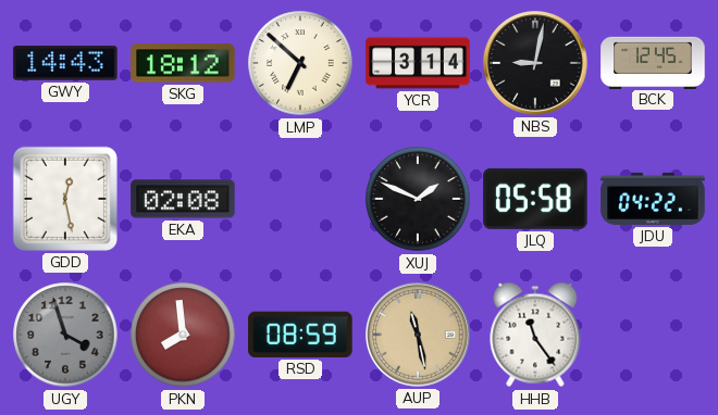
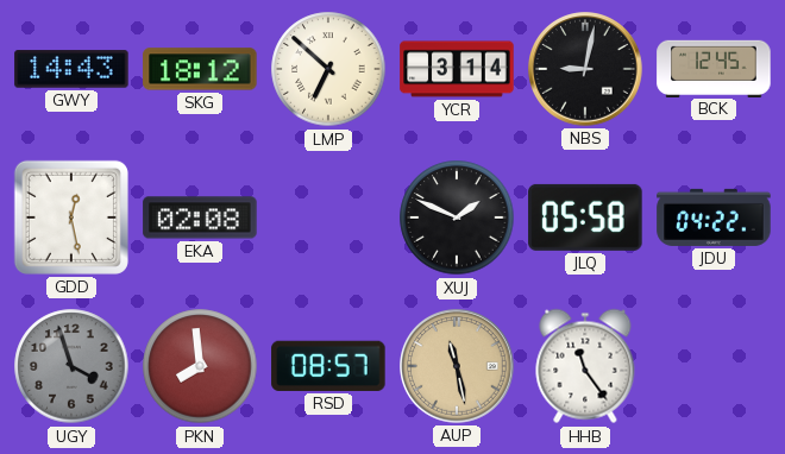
RSD: 08:59 -> 08:57 (328, 366)
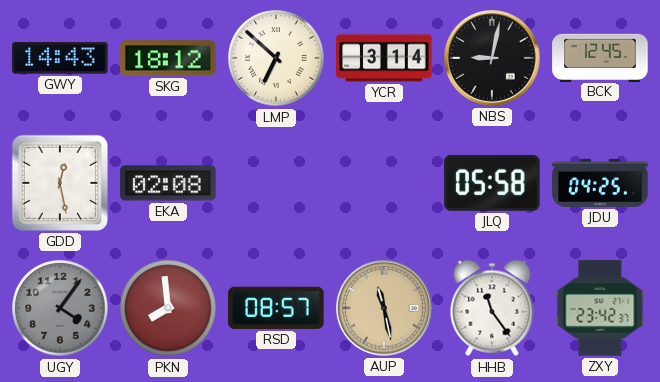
XUJ: 1:49 -> none (457, 217)
JDU: 04:22 -> 04:25 (600, 183)
UGY: 3:57 -> 4:06 (60, 308)
ZXY: none -> 23:42 (600, 308)
